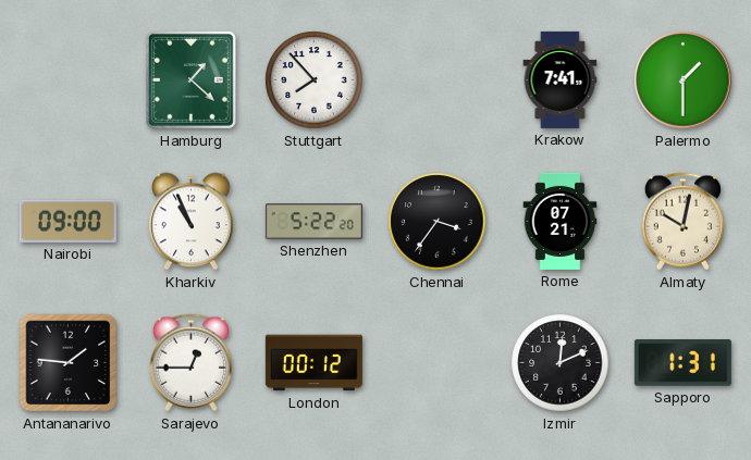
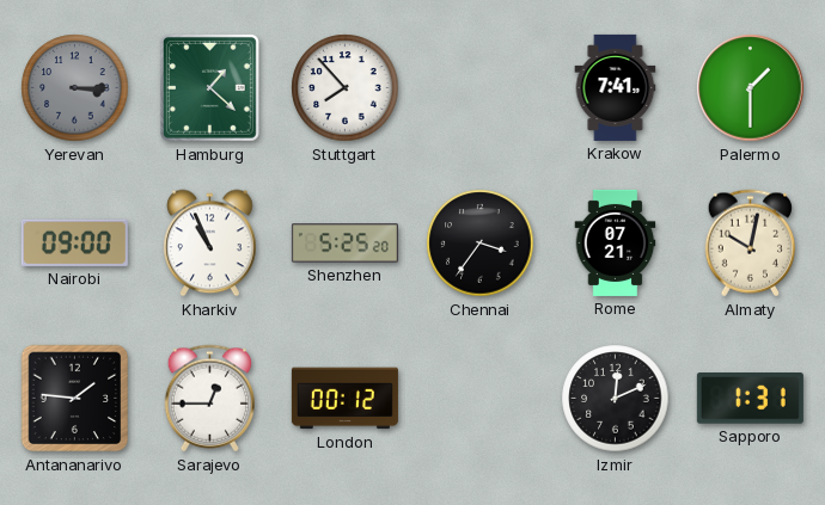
Yerevan: none -> 3:15 (75, 88)
Shenzhen: 5:22 -> 5:25 (344, 244)
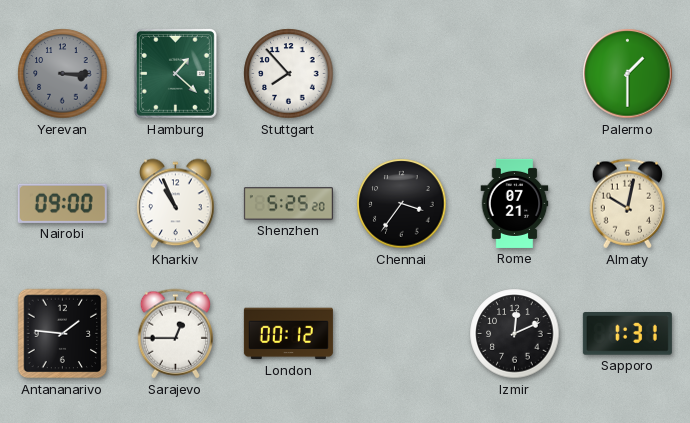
Krakow: 7:41 -> none (616, 87)
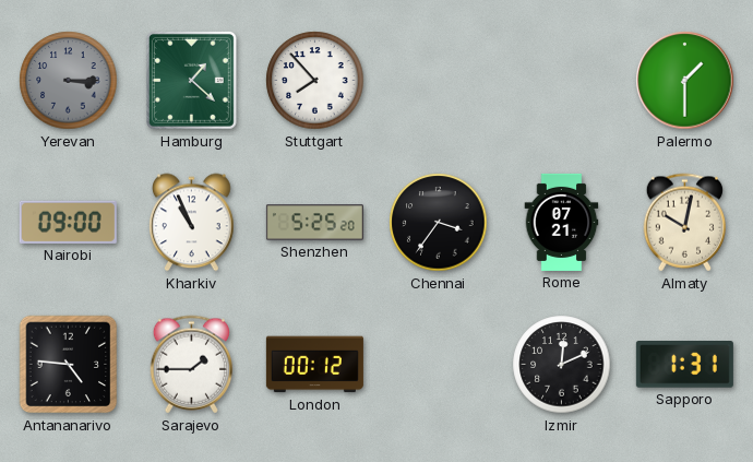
Antananarivo: 1:46 -> 4:46 (69, 365)
Sarajevo: 12:45 -> 1:45 (192, 365)
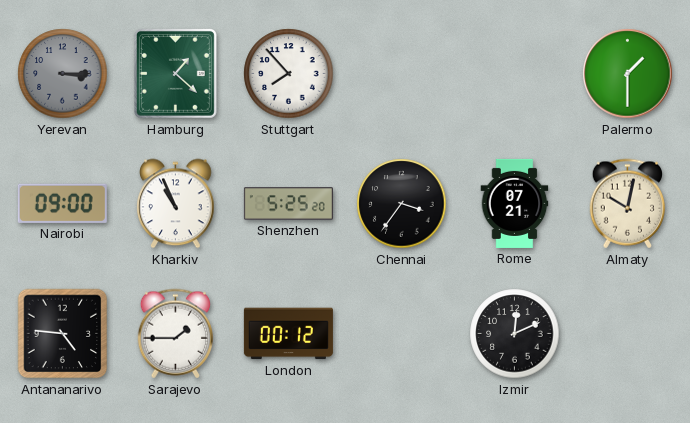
Sapporo: 1:31 -> none (684, 365)
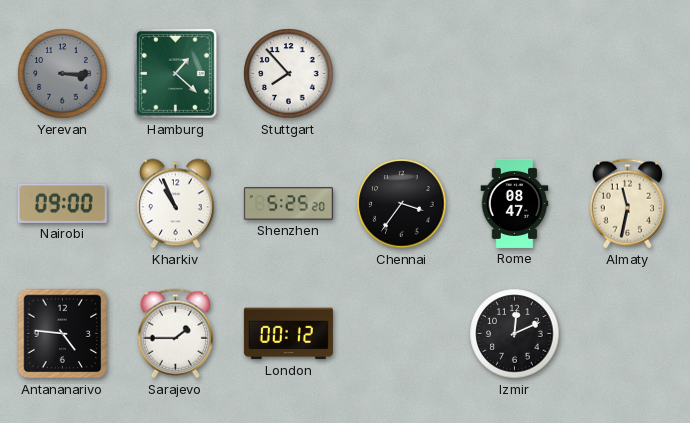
Palermo: 1:30 -> none (628, 74)
Rome: 07:21 -> 08:47 (515, 203)
Almaty: 10:02 -> 11:32 (628, 204)
